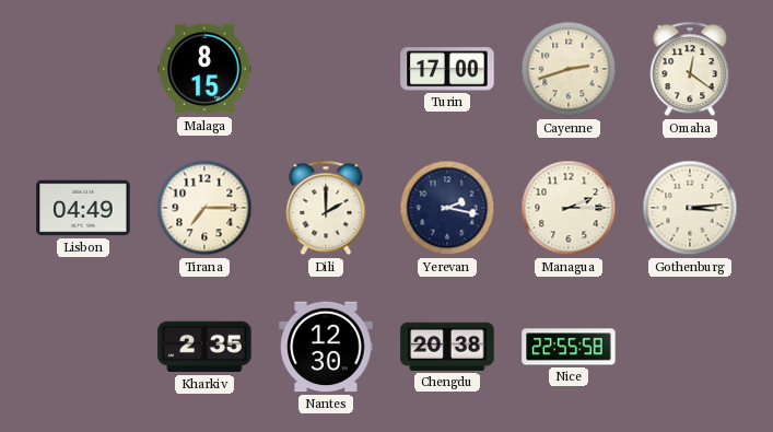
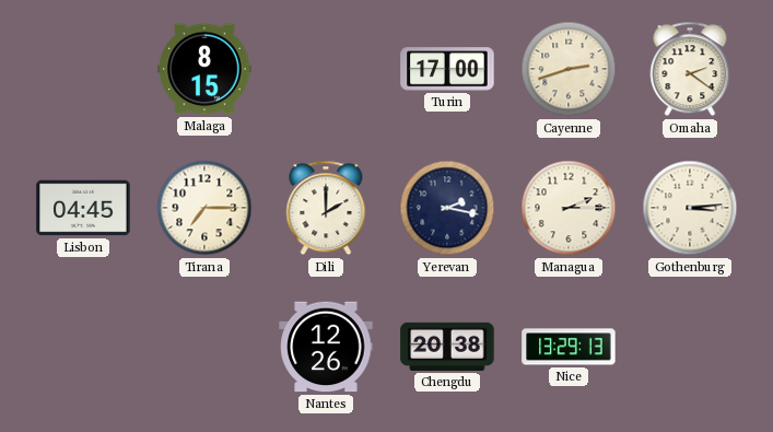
Omaha: 12:21 -> 2:21 (690, 69)
Lisbon: 04:49 -> 04:45 (83, 208)
Kharkiv: 2:35 -> none (204, 347)
Nantes: 12:30 -> 12:26 (326, 347)
Nice: 22:55 -> 13:29 (569, 347)
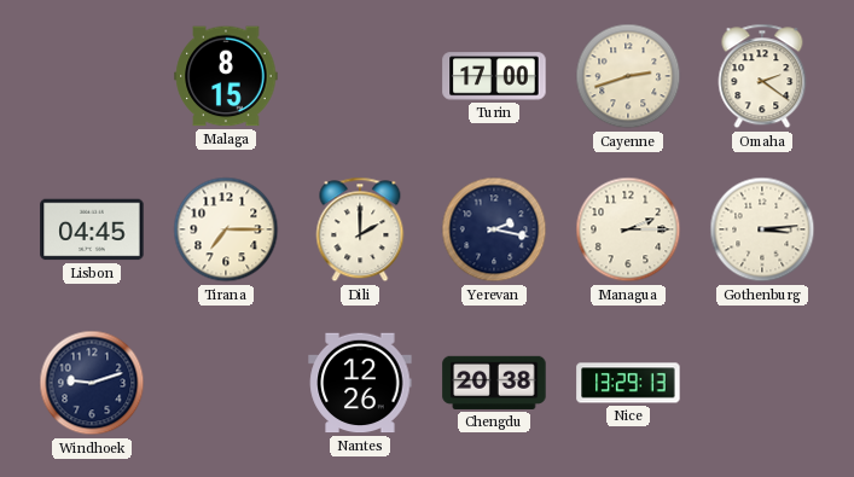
Windhoek: none -> 9:12 (92, 383)
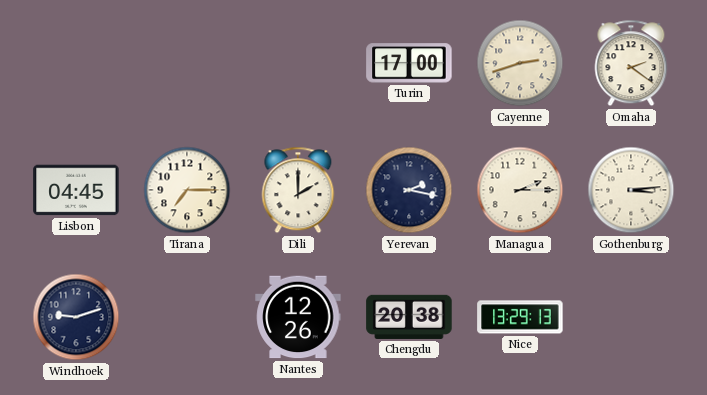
Malaga: 8:15 -> none (226, 76)
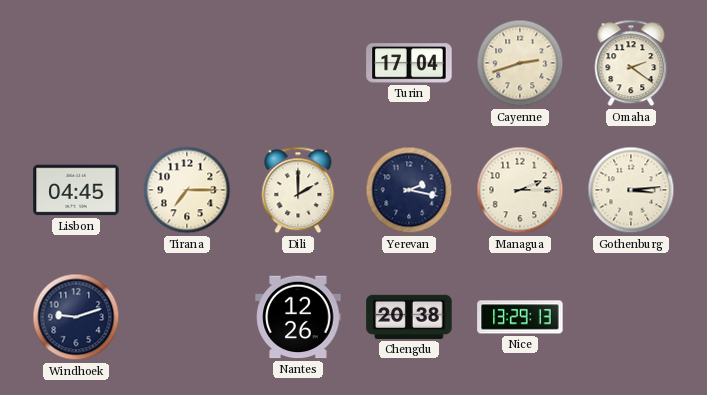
Turin: 17:00 -> 17:04 (409, 63)
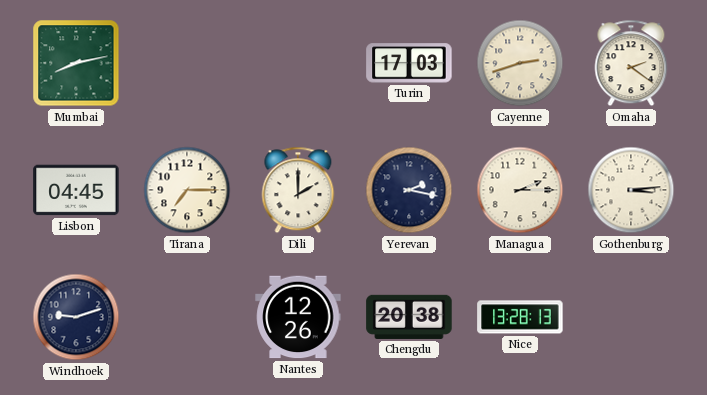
Mumbai: none -> 8:13 (76, 63)
Turin: 17:04 -> 17:03 (409, 63)
Nice: 13:29 -> 13:28 (520, 317)
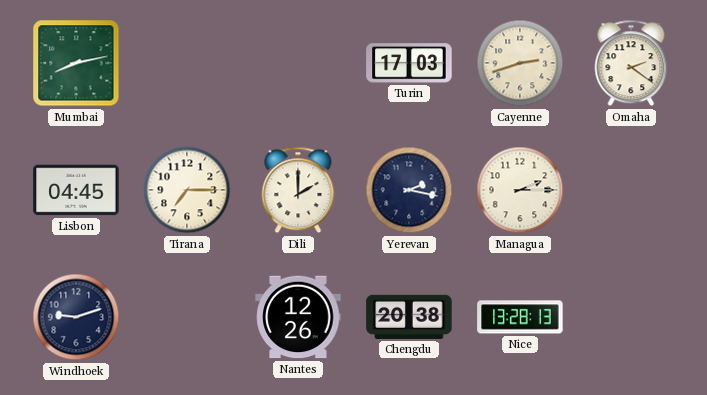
Gothenburg: 3:14 -> none (631, 190)
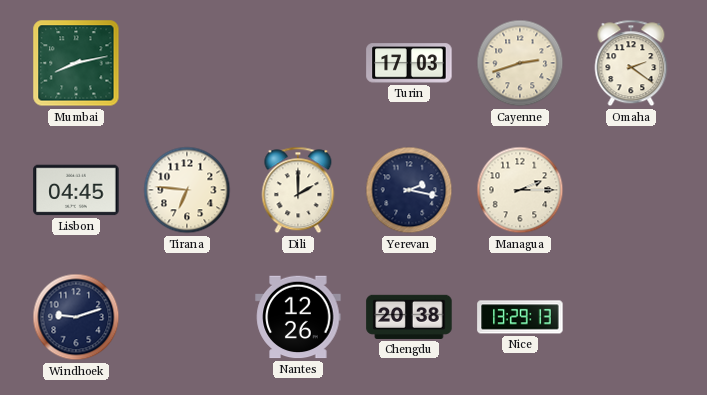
Tirana: 7:15 -> 6:46 (187, 190)
Nice: 13:28 -> 13:29 (520, 317)
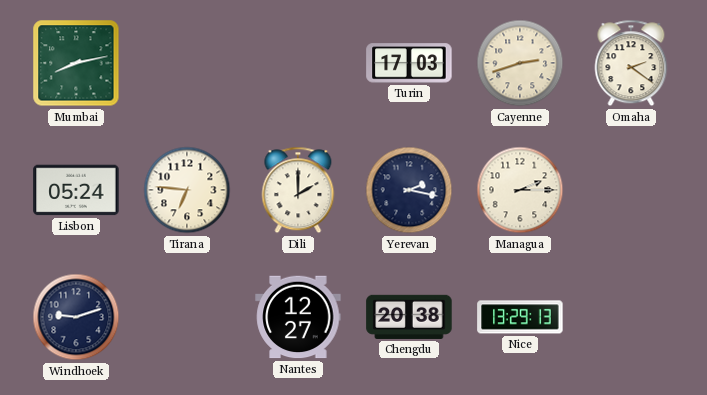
Lisbon: 04:45 -> 05:24 (76, 190)
Nantes: 12:26 -> 12:27 (298, 317)
